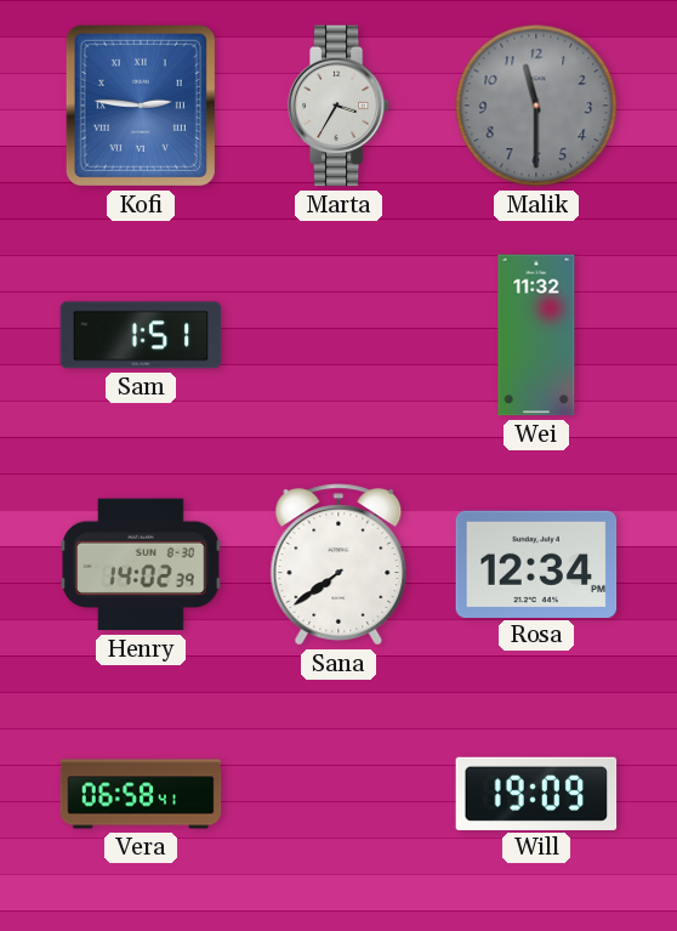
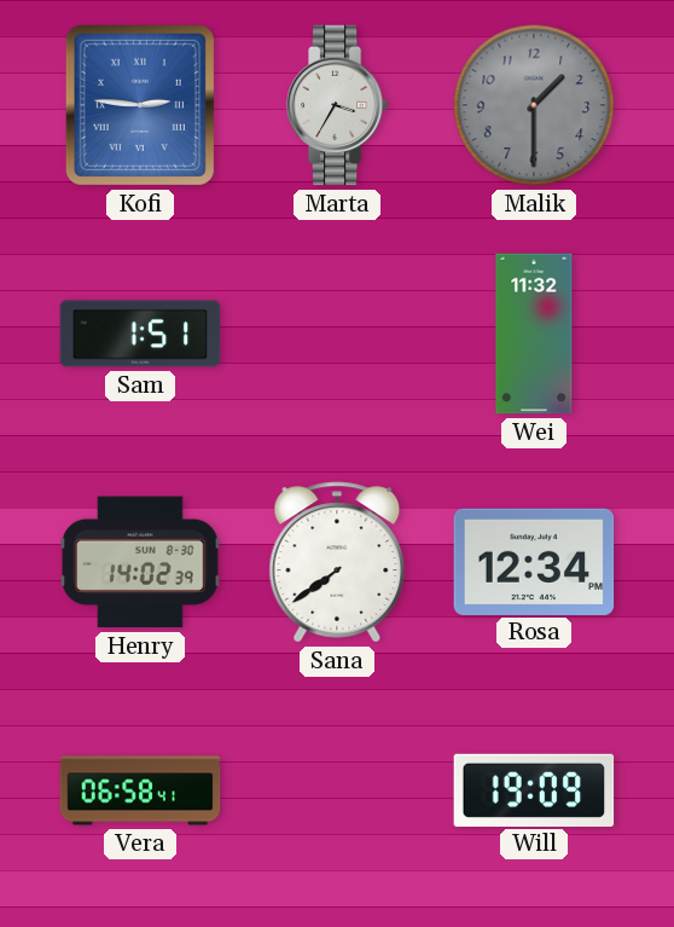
Malik: 11:30 -> 1:30 (534, 105)
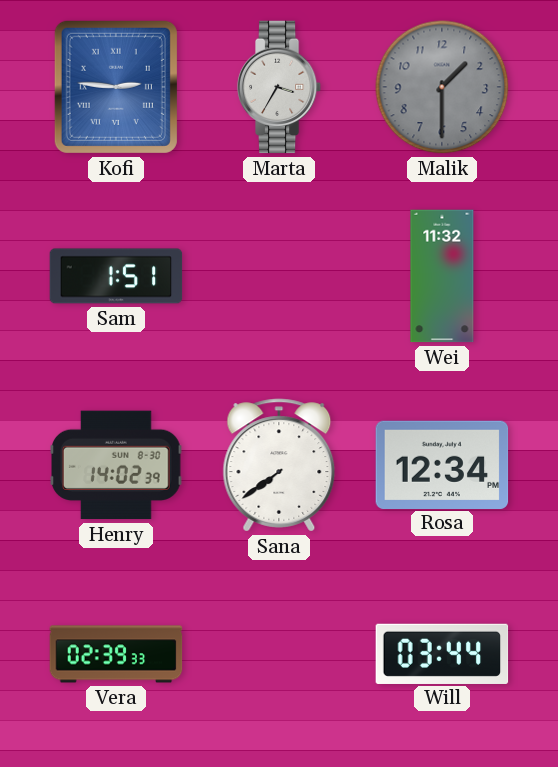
Vera: 06:58 -> 02:39 (116, 654)
Will: 19:09 -> 03:44 (442, 653)
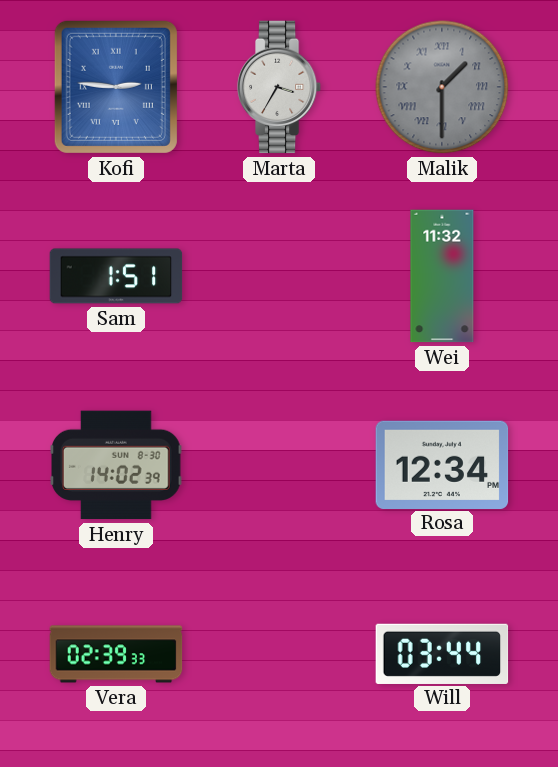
Malik numerals: Arabic -> Roman (442, 87)
Sana: 7:39 -> none (279, 465)
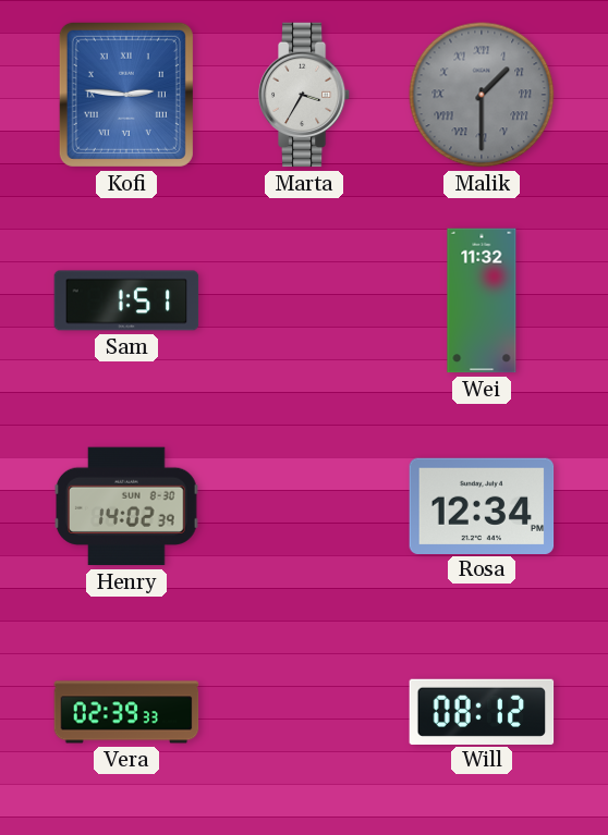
Will: 03:44 -> 08:12 (482, 711)
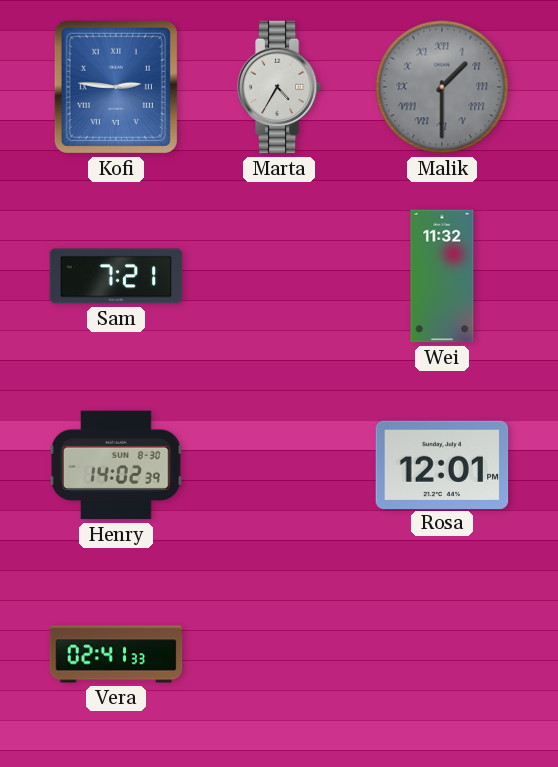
Marta: 3:35 -> 4:35 (279, 87)
Sam: 1:51 -> 7:21 (116, 276)
Rosa: 12:34 -> 12:01 (442, 464)
Vera: 02:39 -> 02:41 (116, 654)
Will: 08:12 -> none (482, 711)
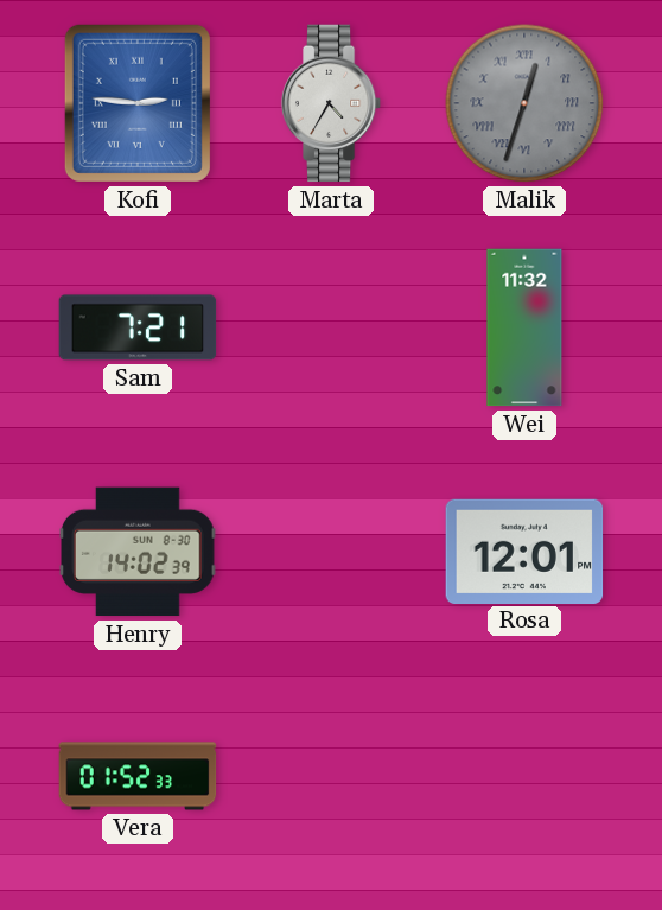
Malik: 1:30 -> 12:33 (524, 103)
Vera: 02:41 -> 01:52 (138, 776)
